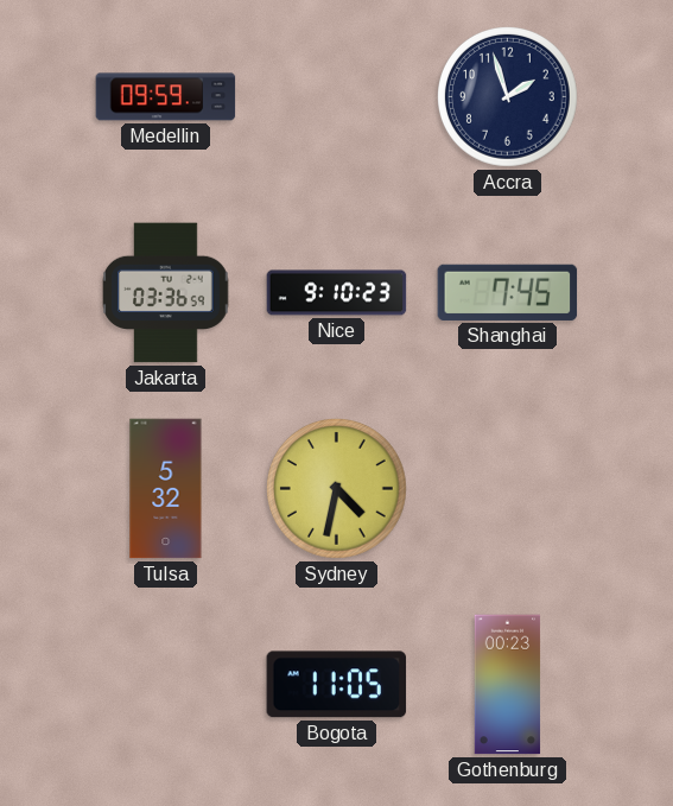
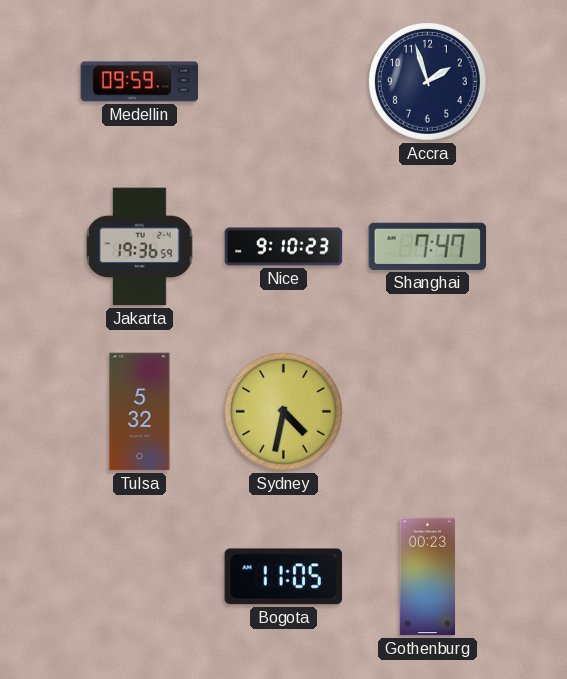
Jakarta: 03:36 -> 19:36 (140, 247)
Shanghai: 7:45 -> 7:47 (428, 246)
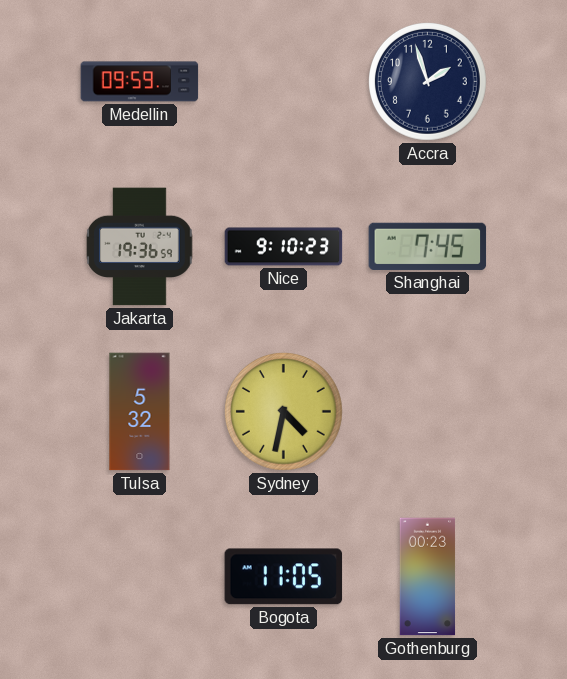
Shanghai: 7:47 -> 7:45 (428, 246)
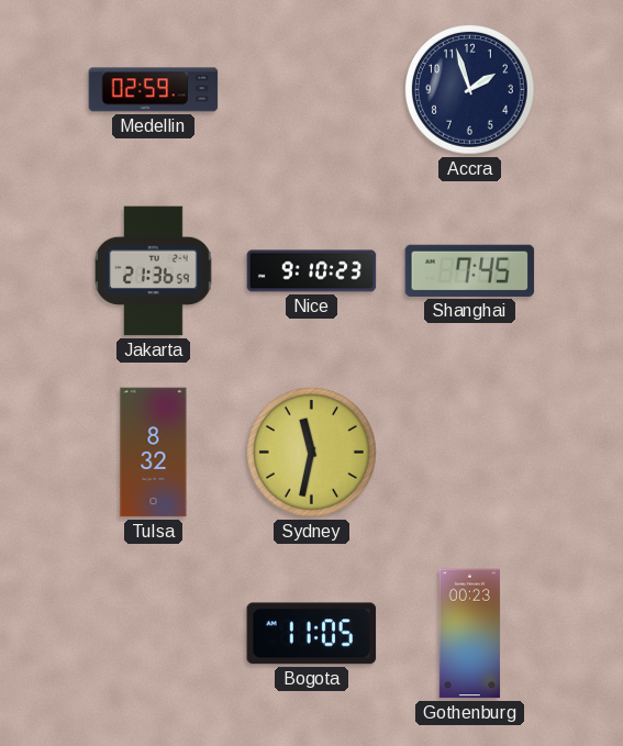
Medellin: 09:59 -> 02:59 (154, 90)
Jakarta: 19:36 -> 21:36 (154, 271)
Tulsa: 5:32 -> 8:32 (154, 453)
Sydney: 4:32 -> 11:32 (312, 453)
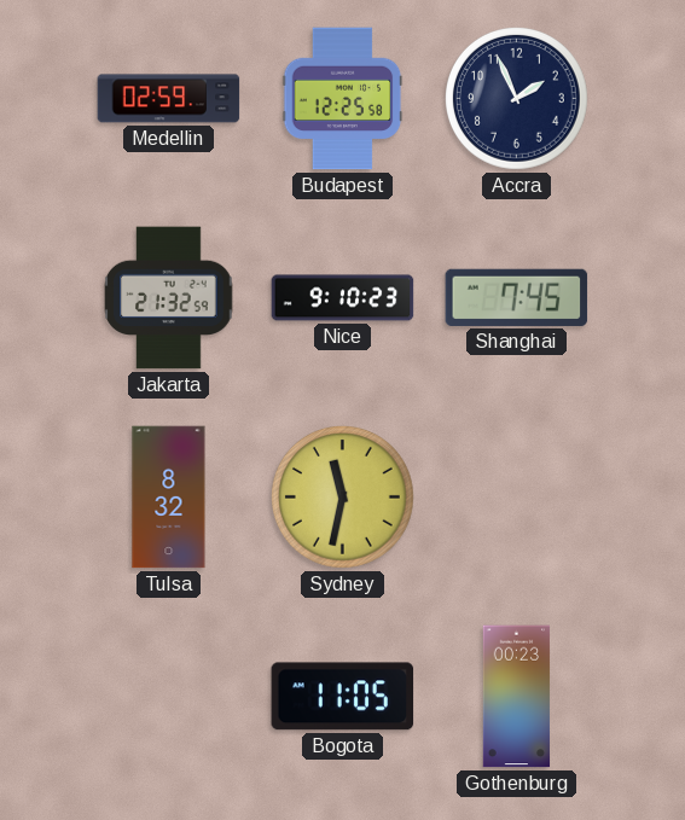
Budapest: none -> 12:25 (343, 99)
Accra: 1:57 -> 1:56 (517, 99)
Jakarta: 21:36 -> 21:32 (169, 298)
